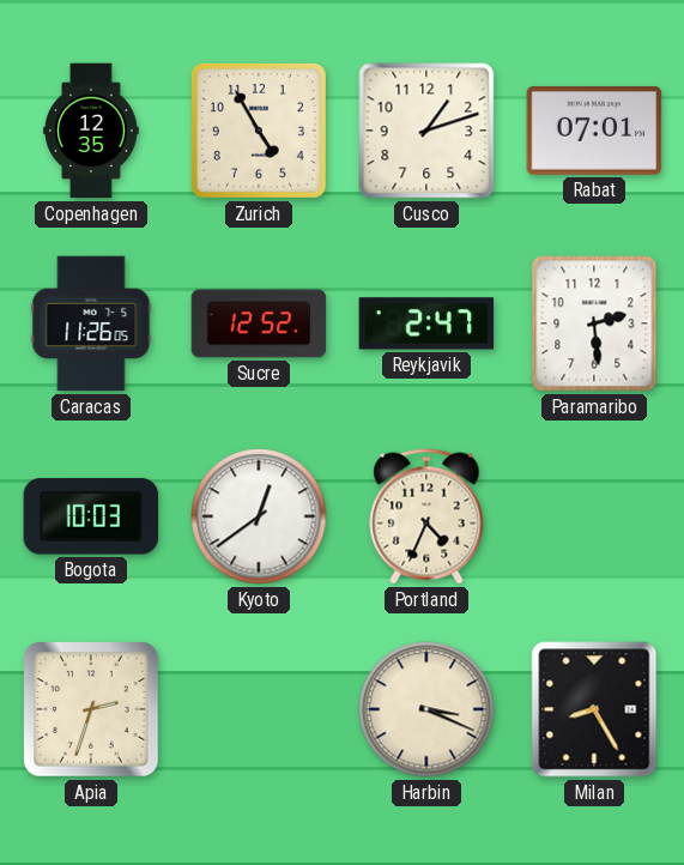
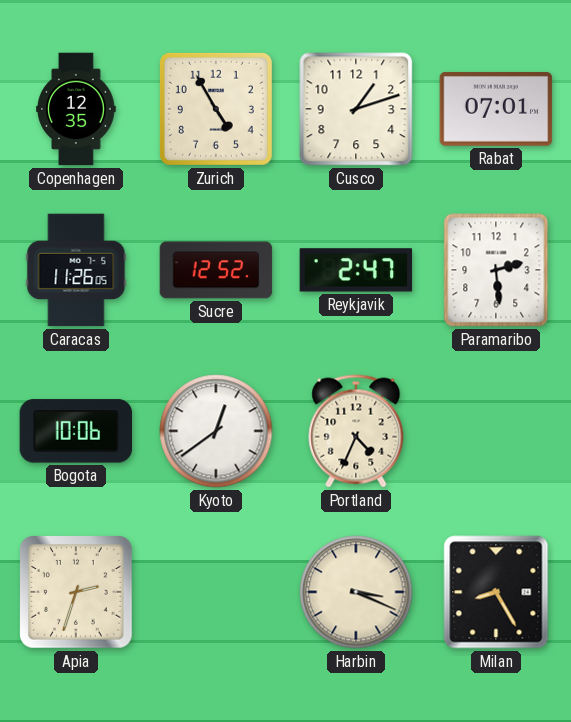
Bogota: 10:03 -> 10:06 (76, 431)
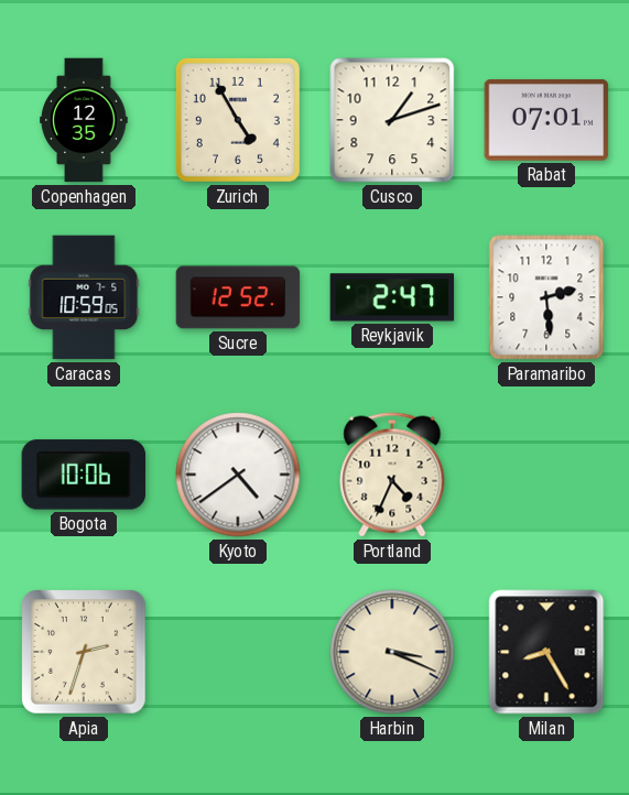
Caracas: 11:26 -> 10:59 (84, 297)
Kyoto: 12:39 -> 4:39 (238, 475)
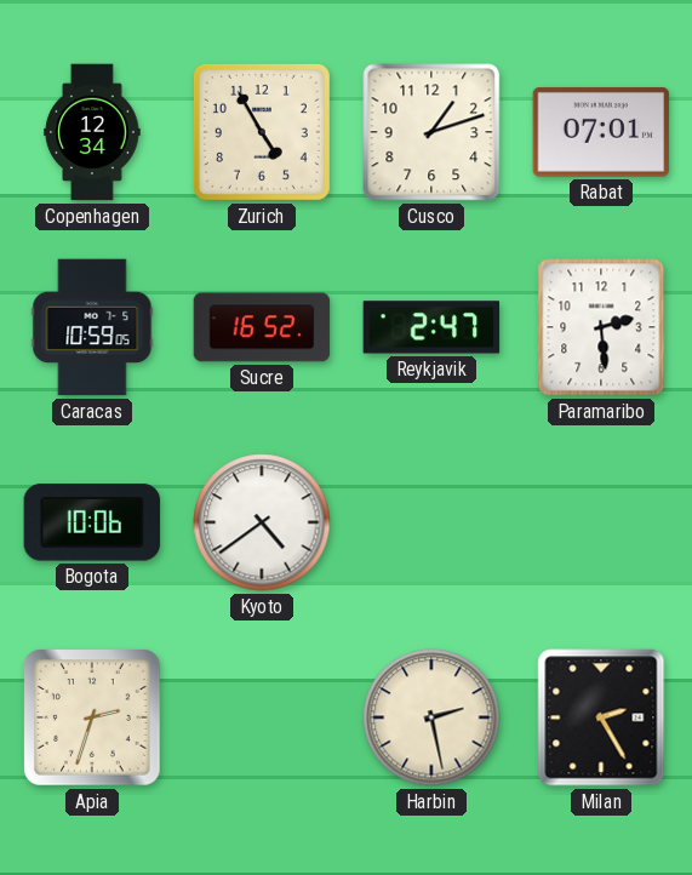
Copenhagen: 12:35 -> 12:34 (92, 132)
Sucre: 12:52 -> 16:52 (262, 327)
Portland: 4:34 -> none (392, 475)
Harbin: 3:19 -> 2:28 (431, 717)
Milan: 8:25 -> 2:25 (601, 717)
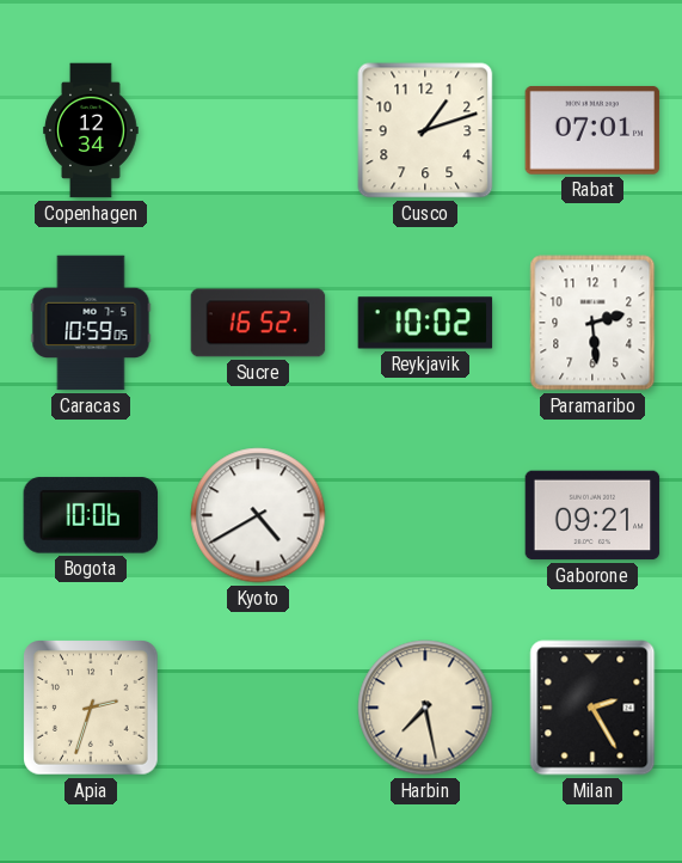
Zurich: 4:55 -> none (262, 132)
Reykjavik: 2:47 -> 10:02 (425, 323)
Kyoto: 4:39 -> 4:40 (258, 515)
Gaborone: none -> 09:21 (592, 515)
Harbin: 2:28 -> 7:28 (425, 708)
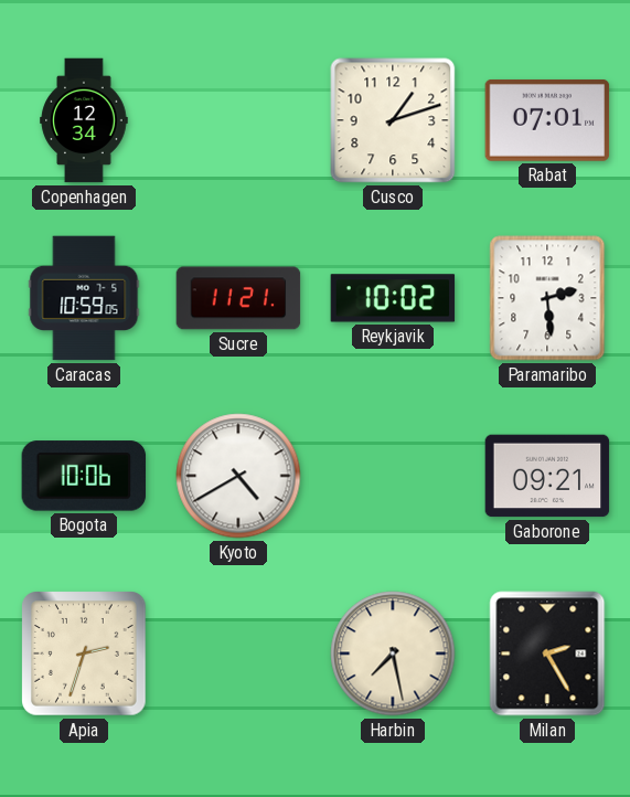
Sucre: 16:52 -> 11:21 (238, 298)
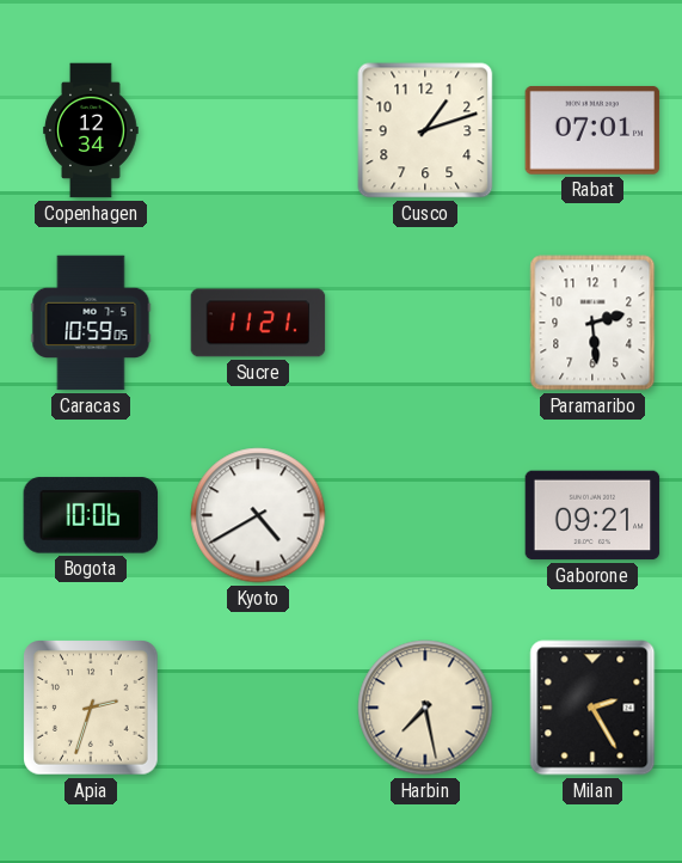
Reykjavik: 10:02 -> none (393, 298)
